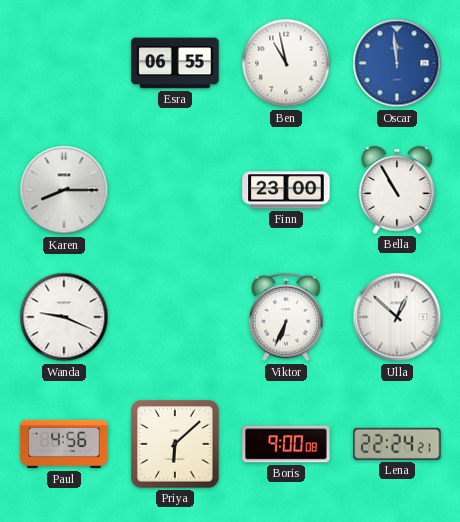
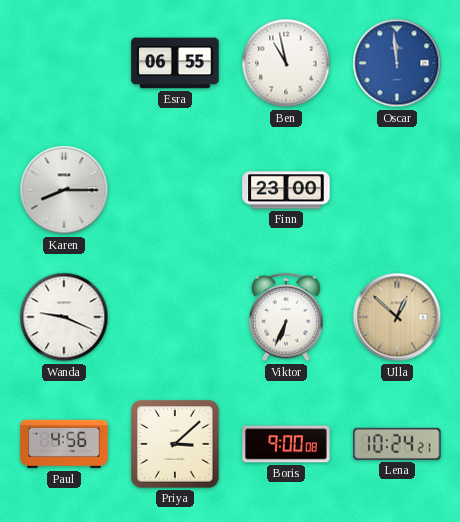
Bella: 10:55 -> none (397, 190)
Ulla dial: white -> champagne (397, 317)
Priya: 6:08 -> 3:08 (175, 444)
Lena: 22:24 -> 10:24 (397, 444)
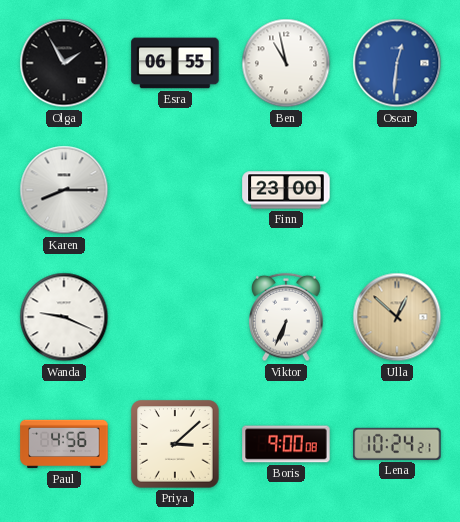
Olga: none -> 1:55 (64, 63)
Oscar: 11:59 -> 12:31 (397, 63)
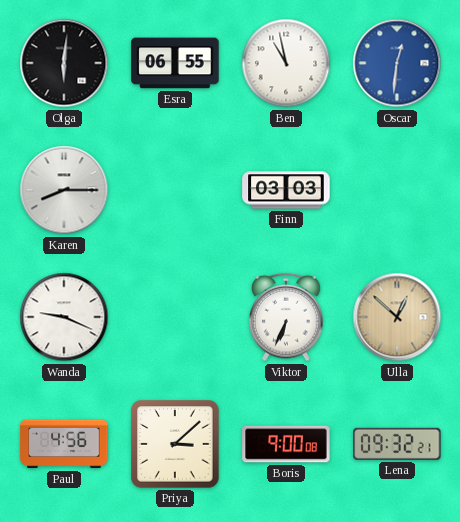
Olga: 1:55 -> 6:01 (64, 63)
Finn: 23:00 -> 03:03 (286, 190)
Lena: 10:24 -> 09:32 (397, 444)
